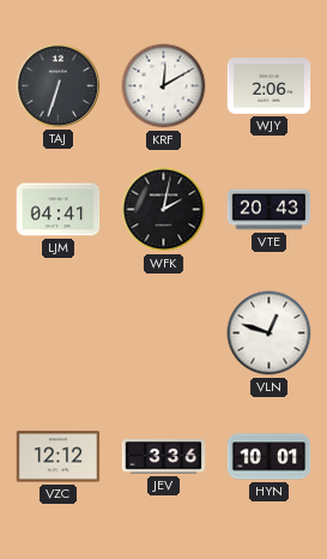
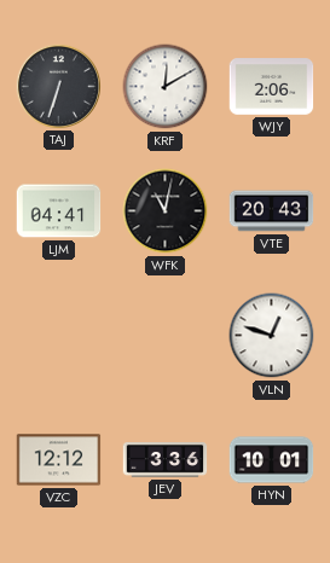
WFK: 2:02 -> 11:02 (166, 211)
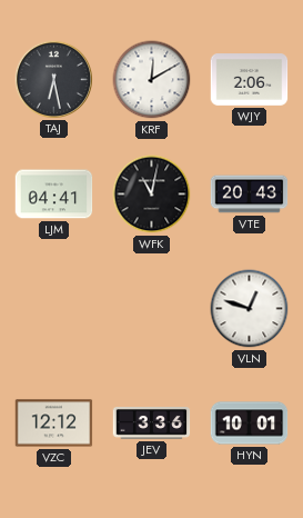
TAJ: 6:33 -> 6:28 (53, 79)
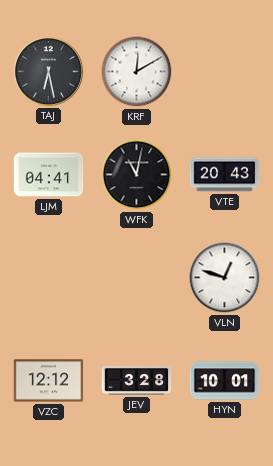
WJY: 2:06 -> none (250, 80)
JEV: 3:36 -> 3:28 (137, 381)
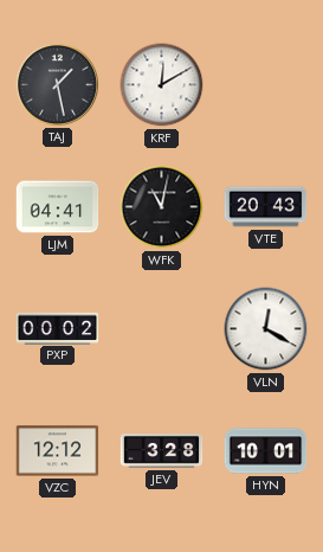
TAJ: 6:28 -> 1:28 (57, 84)
PXP: none -> 00:02 (58, 328)
VLN: 12:48 -> 12:20 (266, 329)
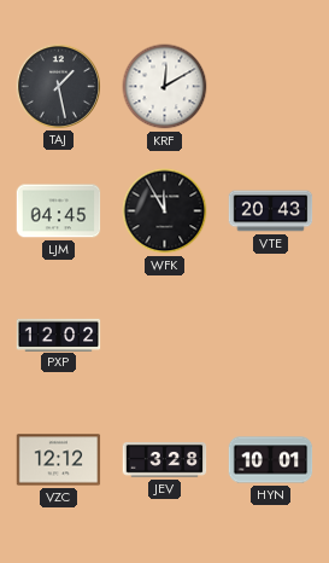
LJM: 04:41 -> 04:45 (59, 211)
WFK: 11:02 -> 11:55 (165, 211)
PXP: 00:02 -> 12:02 (59, 335)
VLN: 12:20 -> none (266, 329)
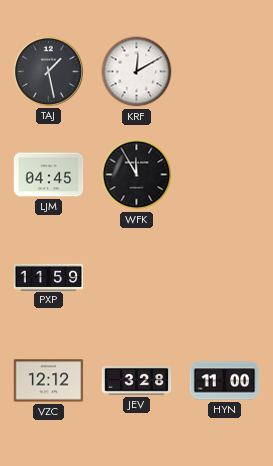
VTE: 20:43 -> none (271, 211)
PXP: 12:02 -> 11:59 (49, 277)
HYN: 10:01 -> 11:00 (225, 381)
